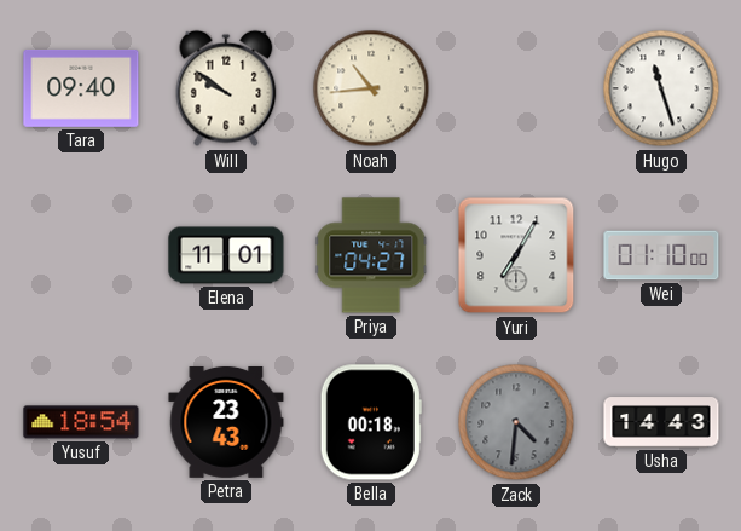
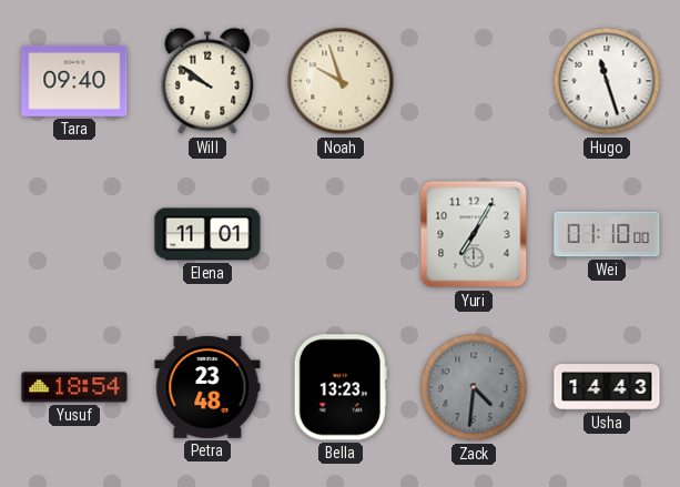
Noah: 10:44 -> 9:57 (341, 81)
Priya: 04:27 -> none (371, 255)
Petra: 23:43 -> 23:48 (207, 387)
Bella: 00:18 -> 13:23 (341, 387)
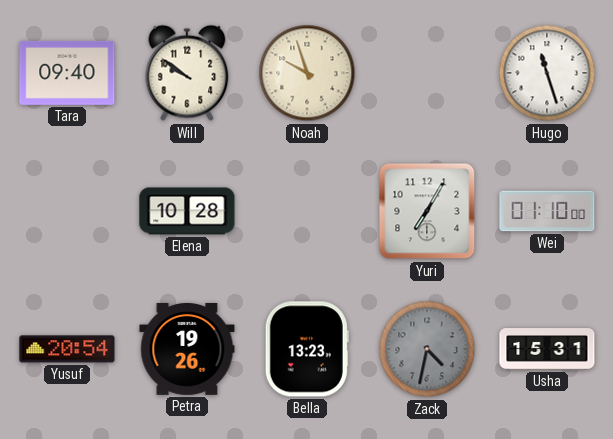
Elena: 11:01 -> 10:28 (187, 211)
Yusuf: 18:54 -> 20:54 (67, 349)
Petra: 23:48 -> 19:26 (187, 349)
Zack: 4:31 -> 4:32 (427, 349)
Usha: 14:43 -> 15:31 (547, 349)
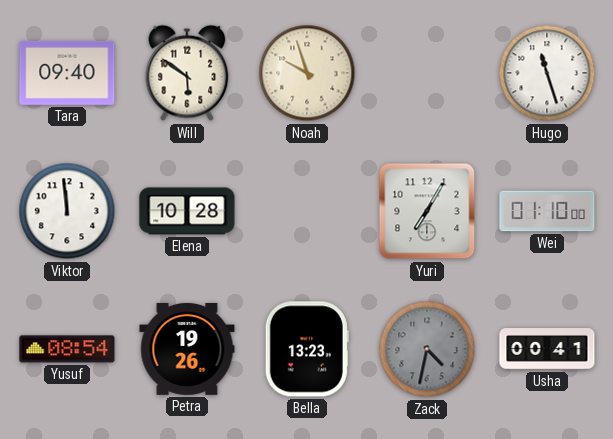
Will: 9:51 -> 5:51 (187, 73)
Viktor: none -> 11:59 (67, 211)
Yusuf: 20:54 -> 08:54 (67, 349)
Usha: 15:31 -> 00:41 (547, 349)
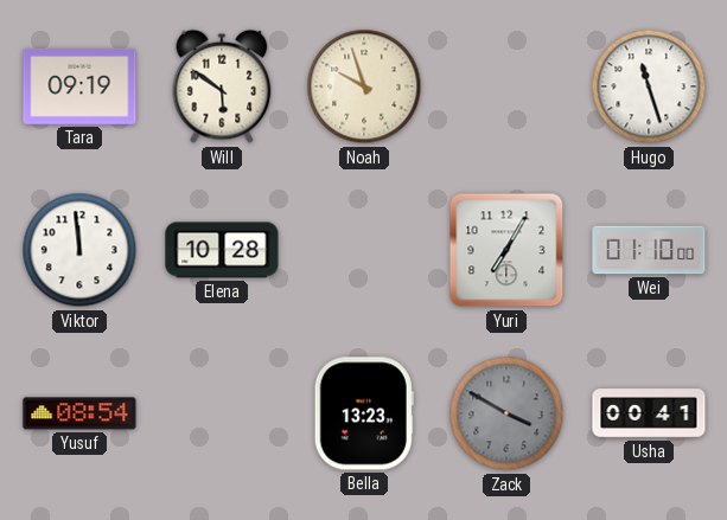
Tara: 09:40 -> 09:19 (79, 86)
Petra: 19:26 -> none (187, 349)
Zack: 4:32 -> 3:50 (506, 413)
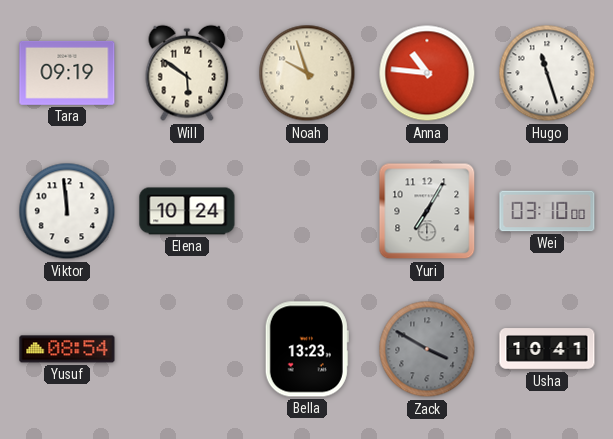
Anna: none -> 10:46 (427, 73)
Elena: 10:28 -> 10:24 (187, 211)
Wei: 01:10 -> 03:10 (547, 211)
Usha: 00:41 -> 10:41 (547, 349)
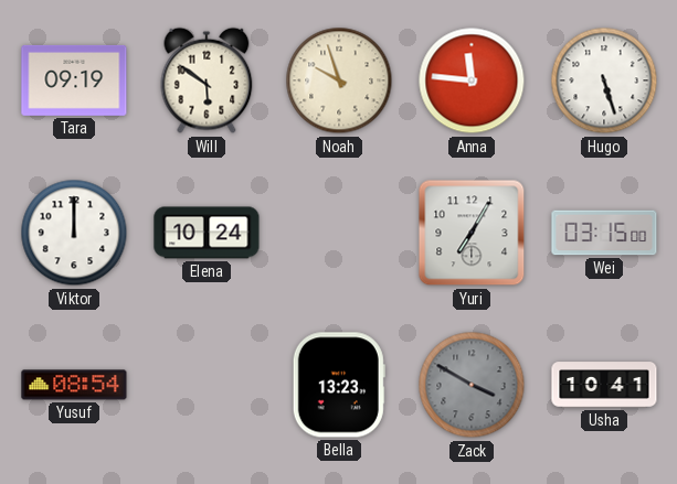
Anna: 10:46 -> 11:46 (472, 80)
Hugo: 11:27 -> 5:27 (604, 80)
Viktor: 11:59 -> 12:00 (74, 233)
Wei: 03:10 -> 03:15 (604, 233)
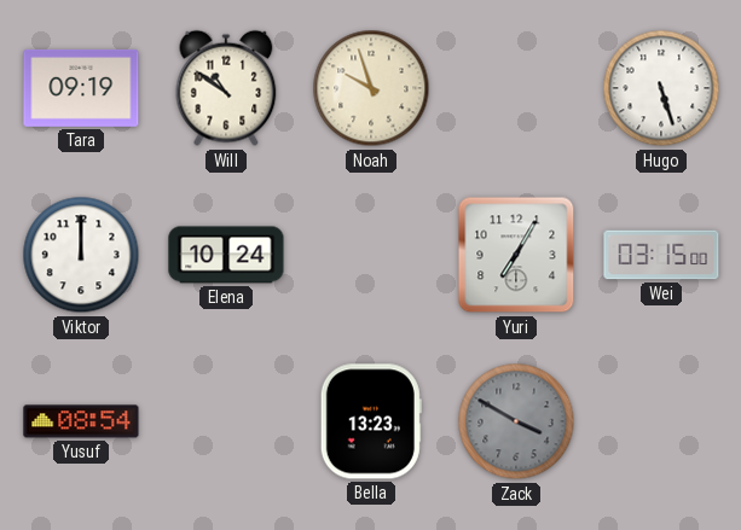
Will: 5:51 -> 10:51 (226, 88)
Anna: 11:46 -> none (472, 80)
Usha: 10:41 -> none (604, 385)
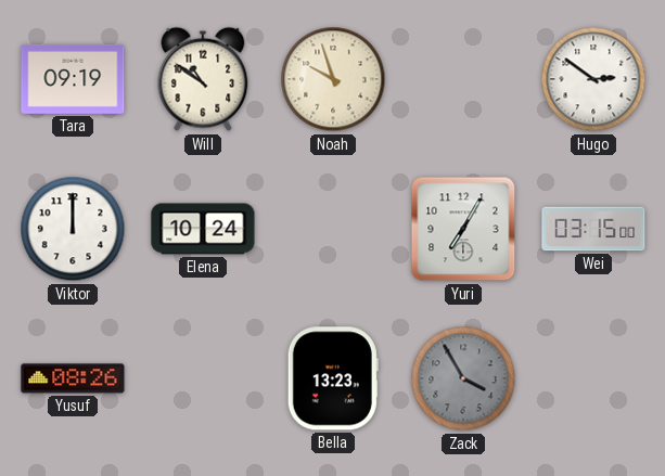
Hugo: 5:27 -> 2:51 (593, 79)
Yusuf: 08:54 -> 08:26 (73, 378)
Zack: 3:50 -> 3:55 (463, 378)
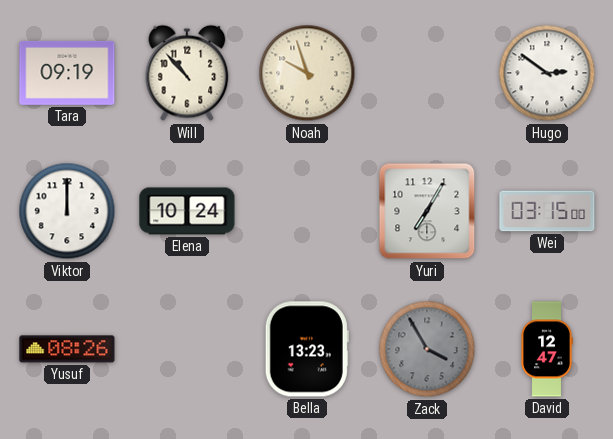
Will: 10:51 -> 10:53 (187, 73)
David: none -> 12:47 (547, 349)
